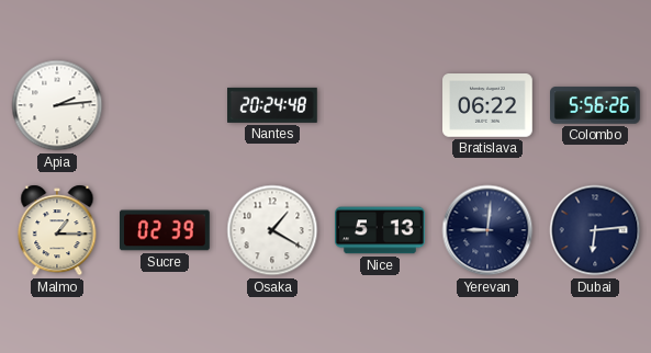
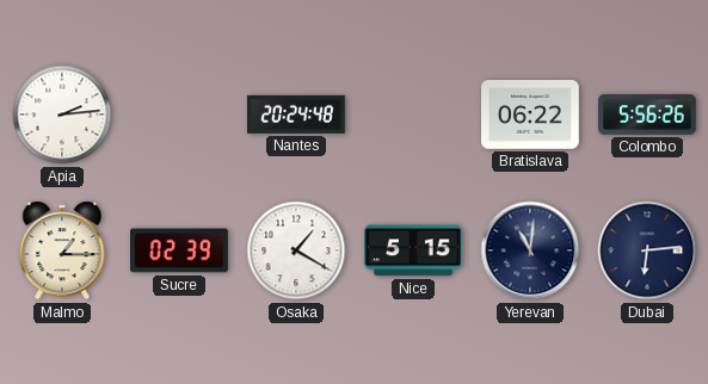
Nice: 5:13 -> 5:15 (414, 250)
Yerevan: 9:01 -> 11:01 (530, 250)
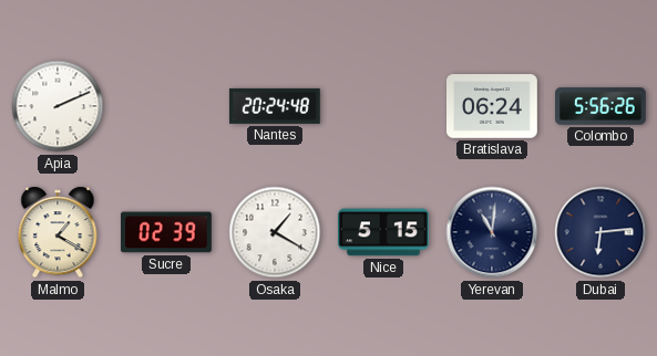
Apia: 2:14 -> 2:11 (58, 106)
Bratislava: 06:22 -> 06:24 (493, 106)
Malmo: 1:15 -> 1:20 (58, 232)
